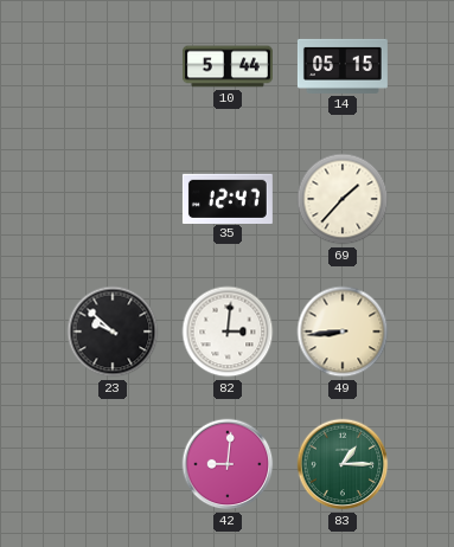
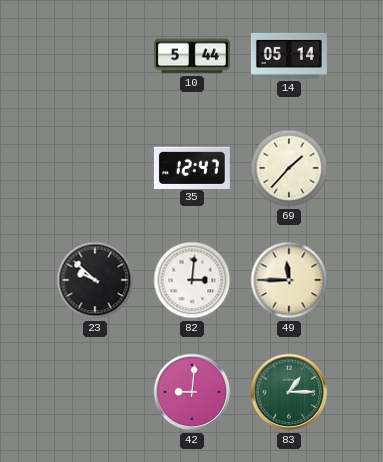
14: 05:15 -> 05:14 (289, 56)
49: 8:44 -> 11:45 (289, 280)
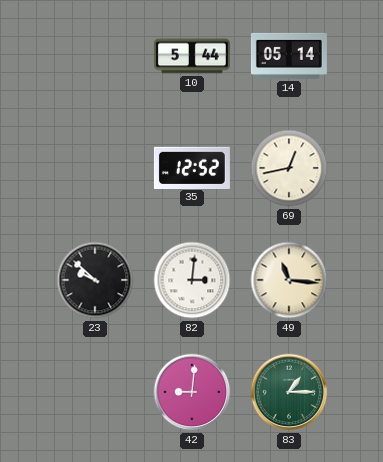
35: 12:47 -> 12:52 (192, 167)
69: 1:37 -> 12:43 (289, 168)
49: 11:45 -> 11:16 (289, 280)
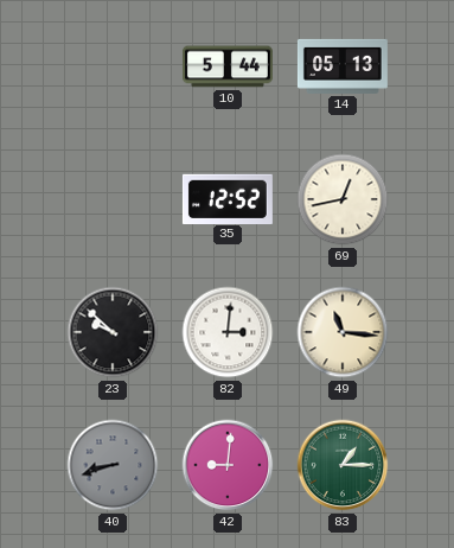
14: 05:14 -> 05:13 (343, 66)
40: none -> 8:42 (113, 465)
